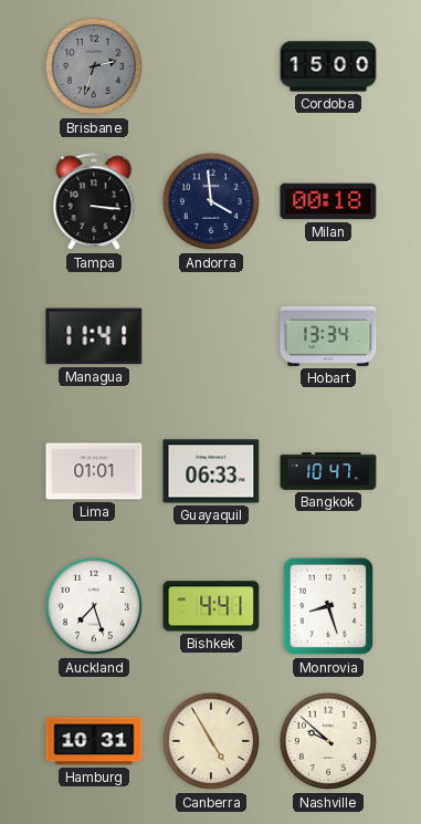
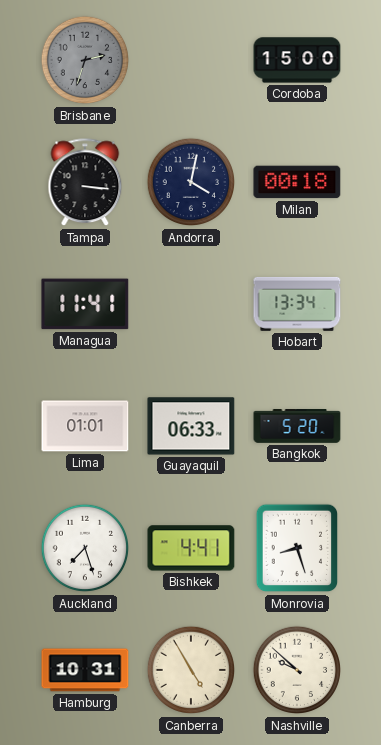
Andorra: 3:59 -> 4:02 (191, 182)
Bangkok: 10:47 -> 5:20 (297, 426)
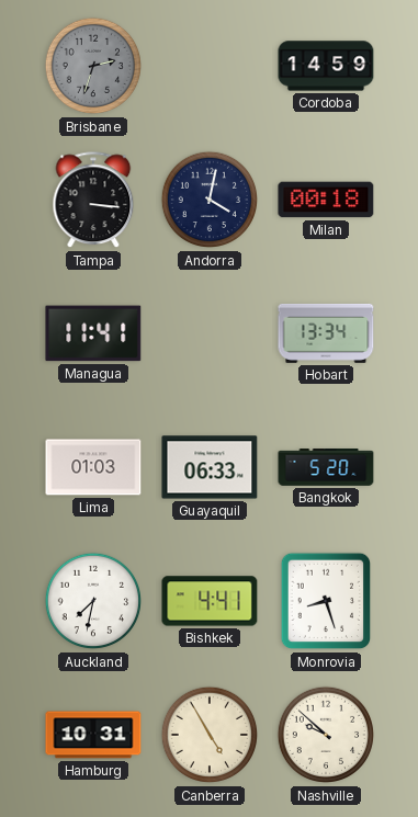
Cordoba: 15:00 -> 14:59 (326, 66)
Lima: 01:01 -> 01:03 (93, 467)
Auckland: 7:27 -> 7:32 (93, 601)
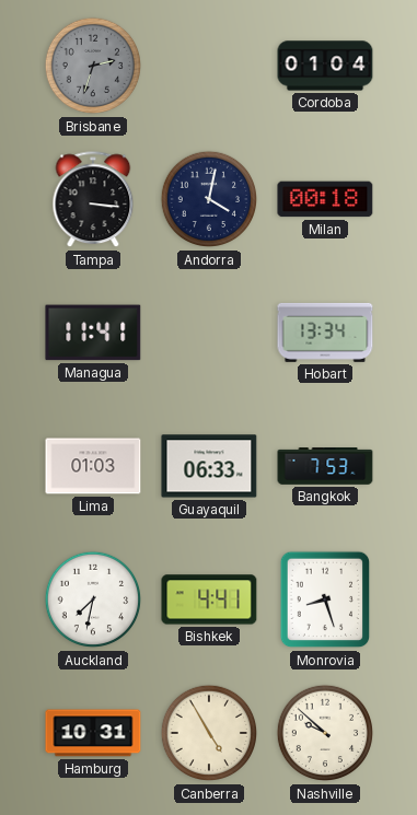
Cordoba: 14:59 -> 01:04 (325, 66)
Bangkok: 5:20 -> 7:53 (325, 466)
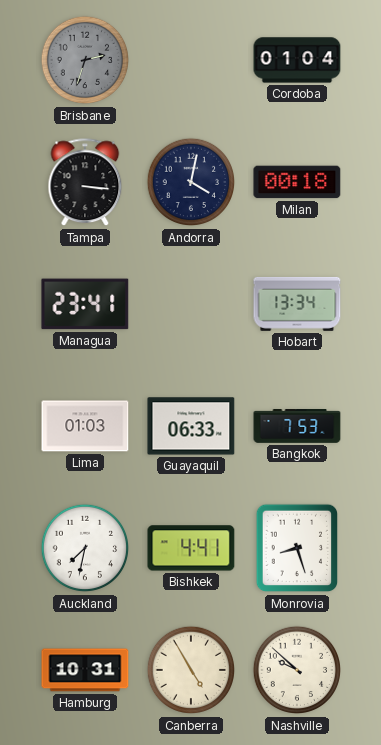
Managua: 11:41 -> 23:41 (85, 304)
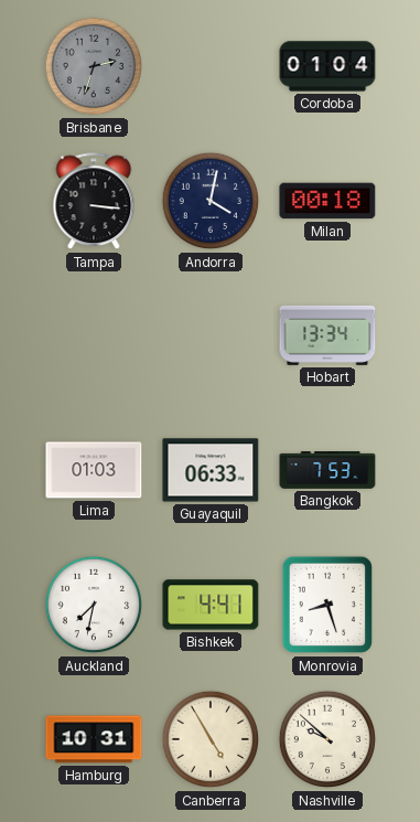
Managua: 23:41 -> none (85, 304)
